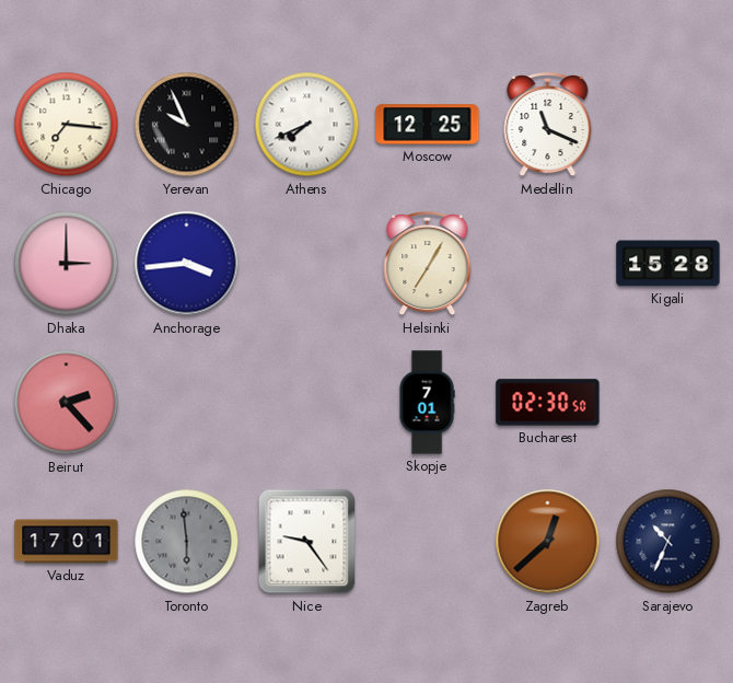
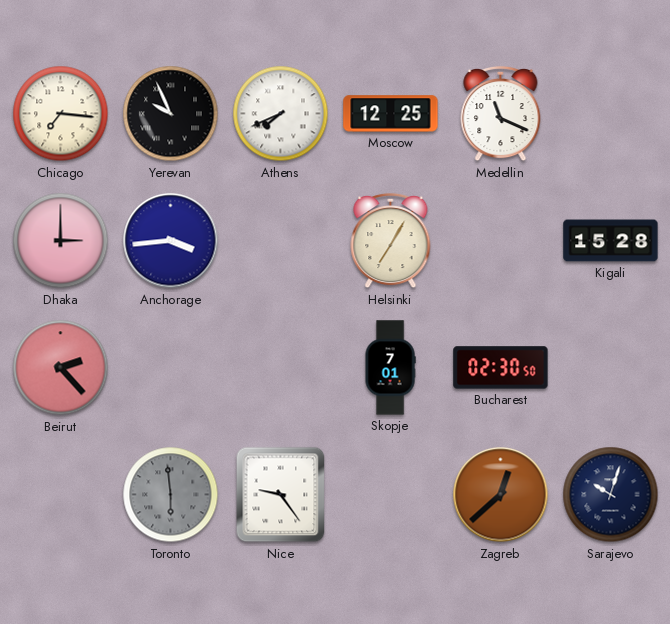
Vaduz: 17:01 -> none (67, 542)
Sarajevo: 10:34 -> 10:03 (611, 495)
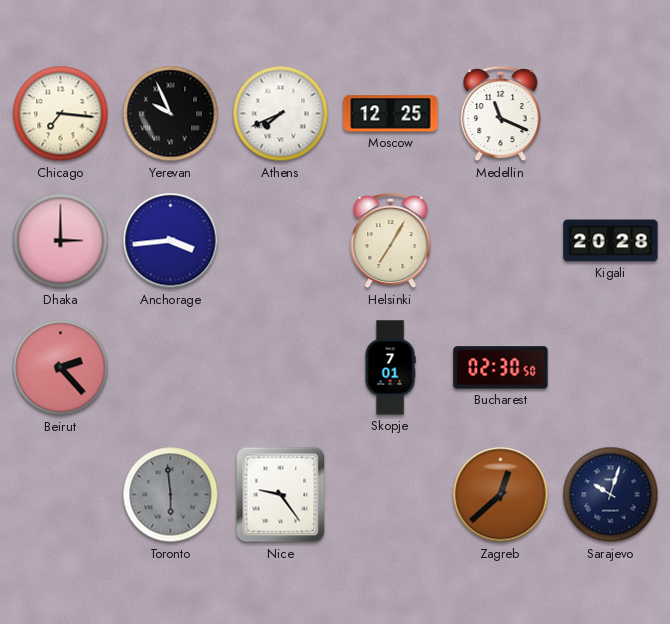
Kigali: 15:28 -> 20:28 (611, 241)
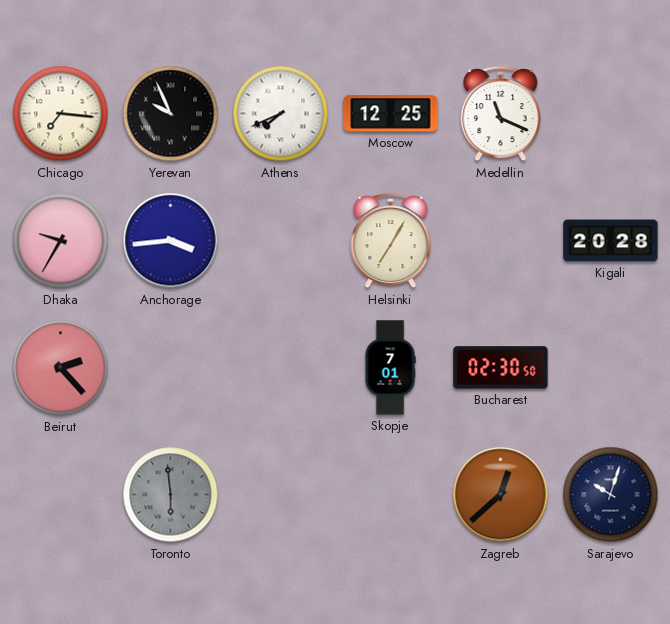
Dhaka: 3:00 -> 9:35 (61, 241)
Nice: 9:24 -> none (281, 495)
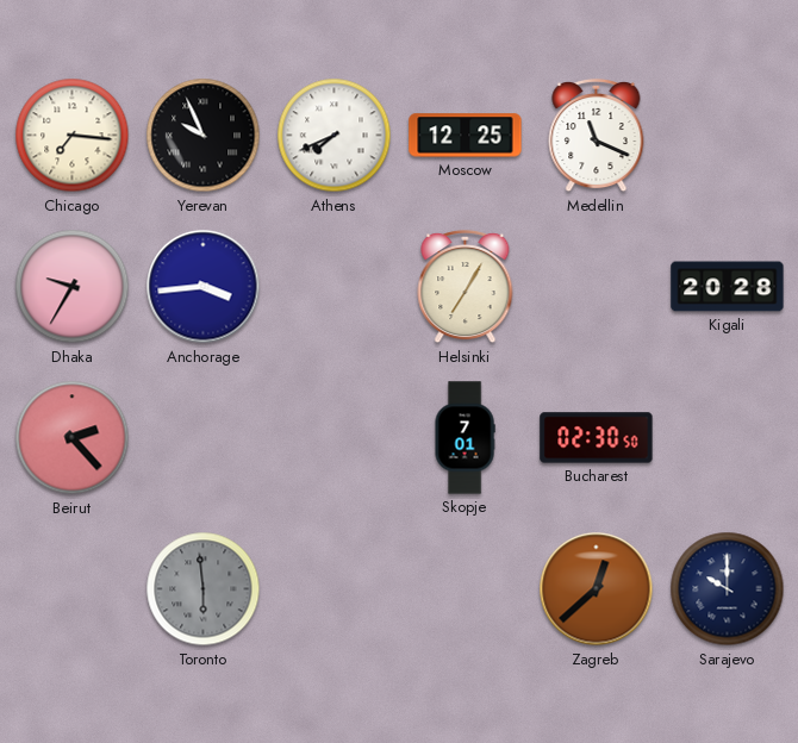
Sarajevo: 10:03 -> 10:00 (728, 589)
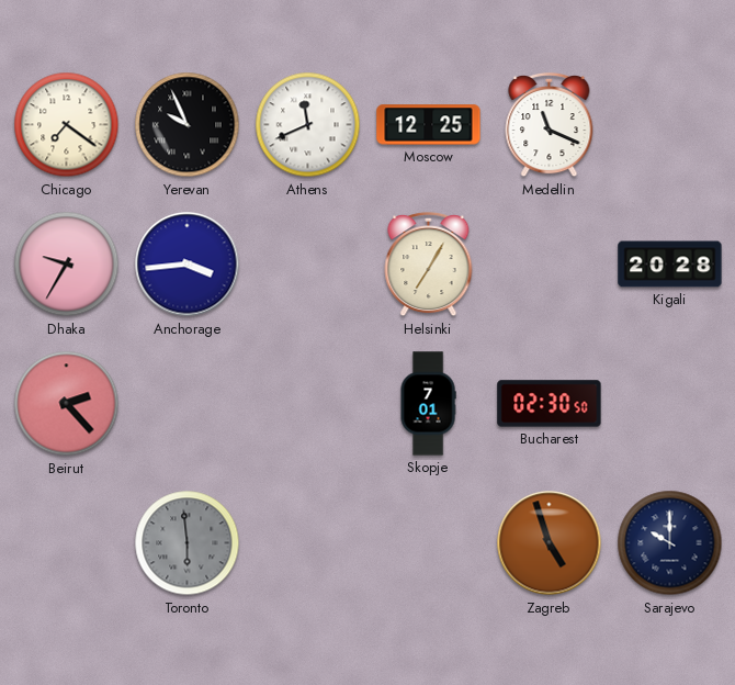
Chicago: 7:16 -> 7:21 (67, 125)
Athens: 7:41 -> 11:41 (308, 125)
Zagreb: 12:38 -> 4:57 (550, 543)
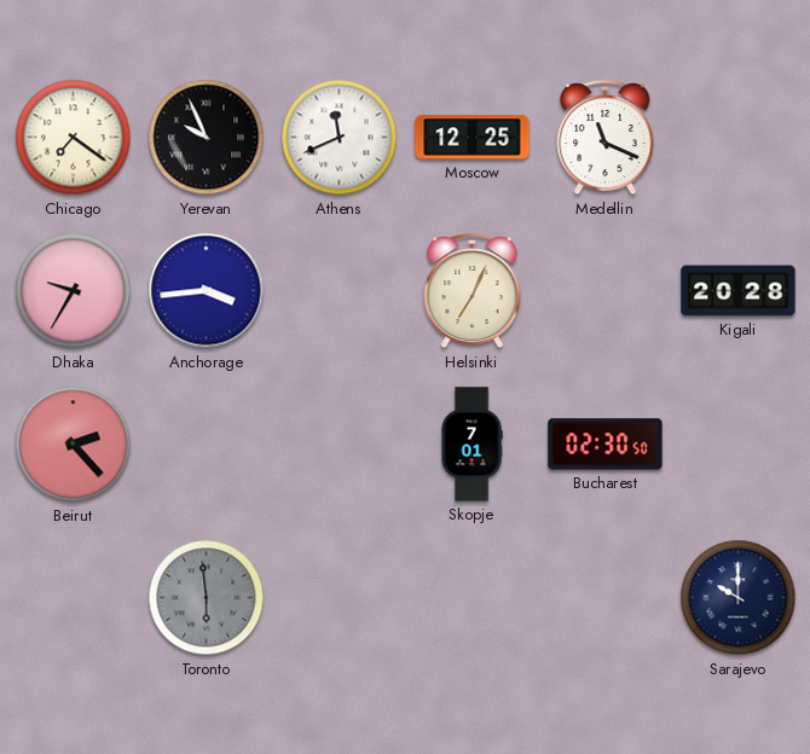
Helsinki: 7:05 -> 7:04 (473, 291)
Zagreb: 4:57 -> none (550, 543)
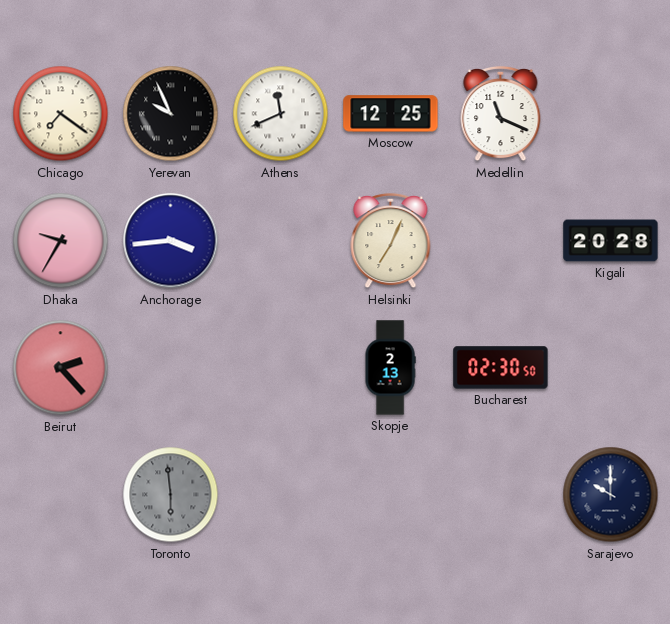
Skopje: 7:01 -> 2:13 (390, 368)
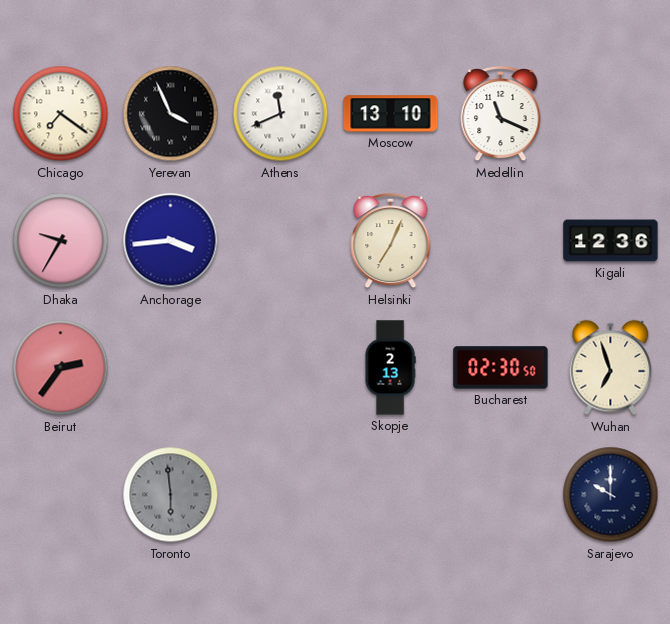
Yerevan: 9:56 -> 3:56 (171, 114)
Moscow: 12:25 -> 13:10 (391, 114)
Kigali: 20:28 -> 12:36 (611, 241)
Beirut: 2:23 -> 2:36 (61, 368)
Wuhan: none -> 6:57 (611, 368)
